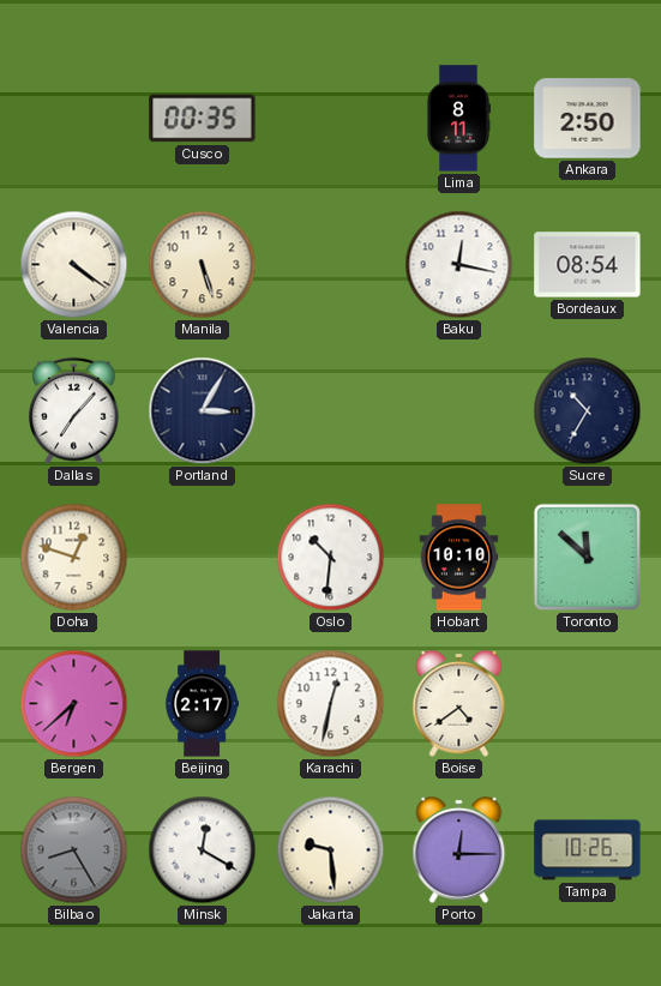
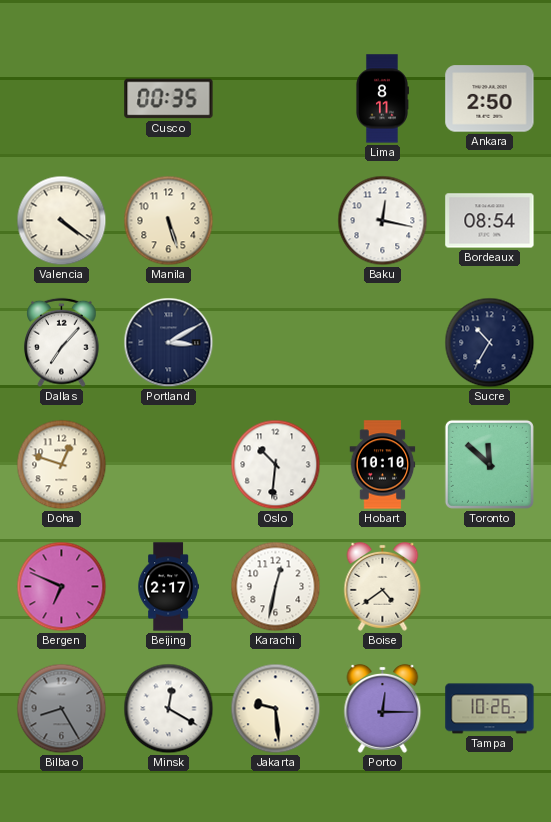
Portland: 3:05 -> 3:10 (169, 343)
Bergen: 6:38 -> 6:49 (62, 587)
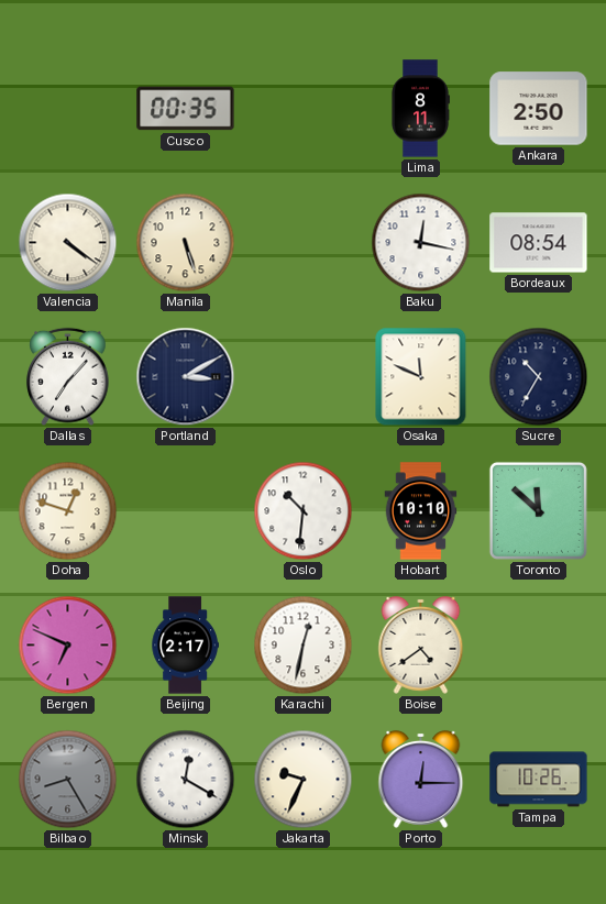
Osaka: none -> 11:49 (421, 377)
Jakarta: 9:29 -> 9:34 (304, 780)
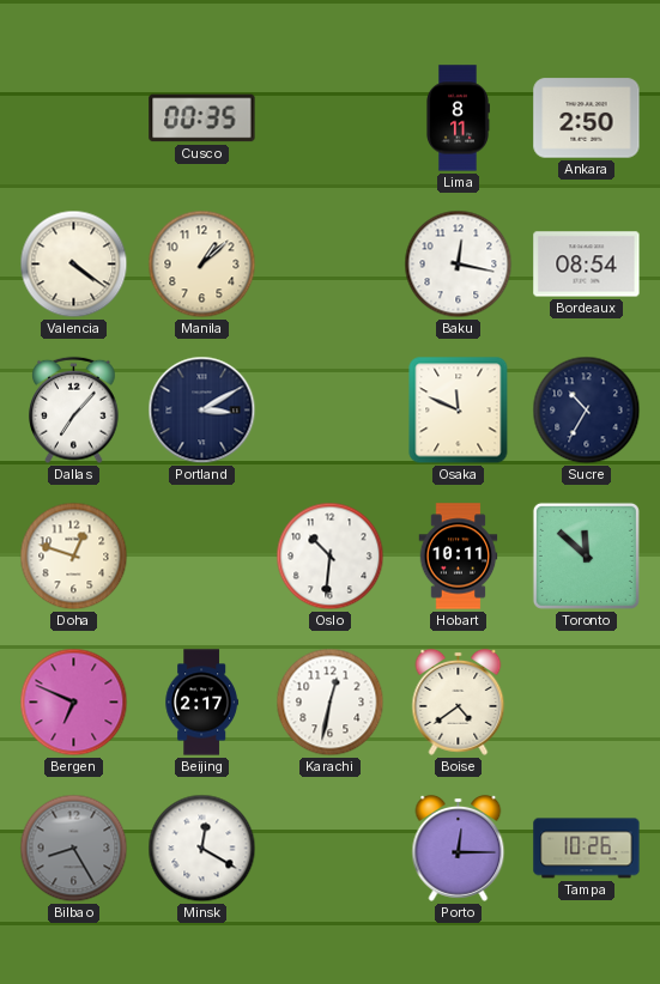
Manila: 5:27 -> 1:08 (202, 265)
Hobart: 10:10 -> 10:11 (459, 557)
Jakarta: 9:34 -> none (304, 780)
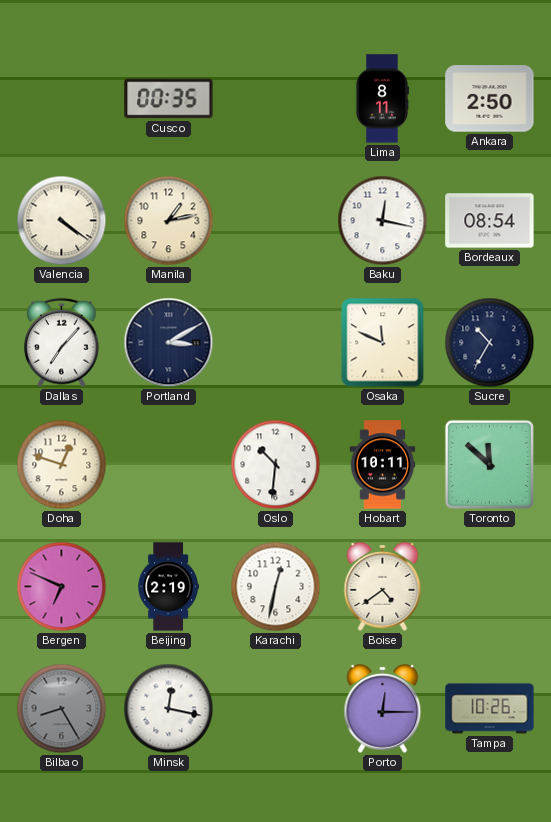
Manila: 1:08 -> 1:13 (169, 221)
Beijing: 2:17 -> 2:19 (168, 587)
Minsk: 12:20 -> 12:17 (169, 709)
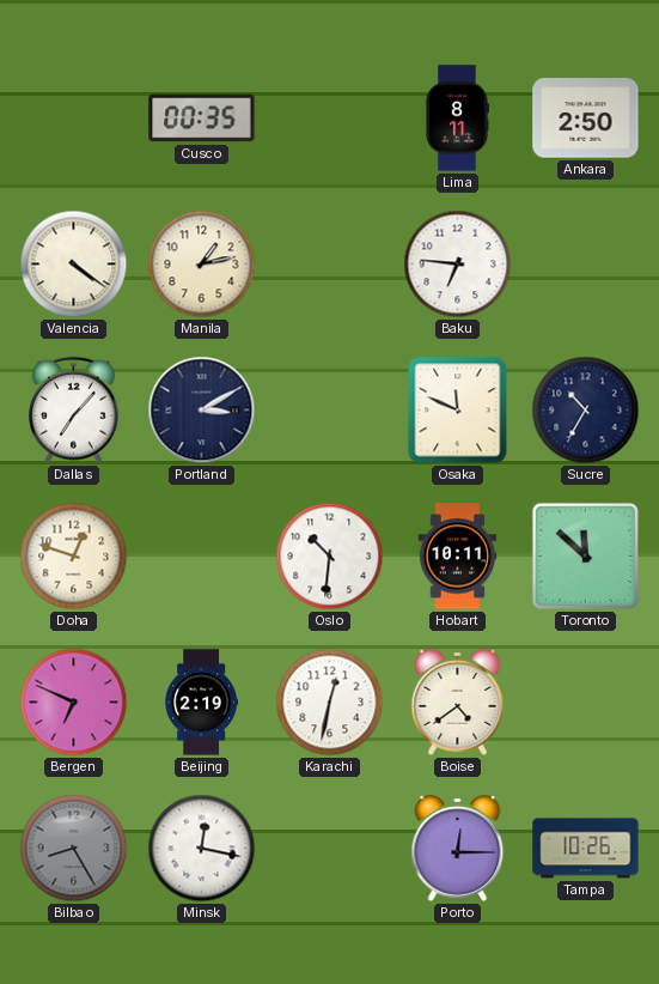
Baku: 12:17 -> 6:46 (458, 265)
Bordeaux: 08:54 -> none (490, 221)
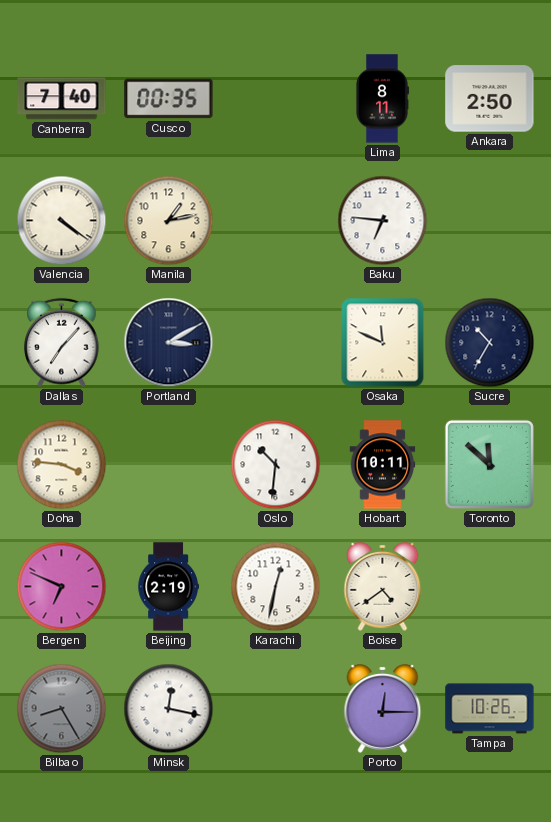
Canberra: none -> 7:40 (62, 99)
Doha: 12:48 -> 3:46 (62, 465)
